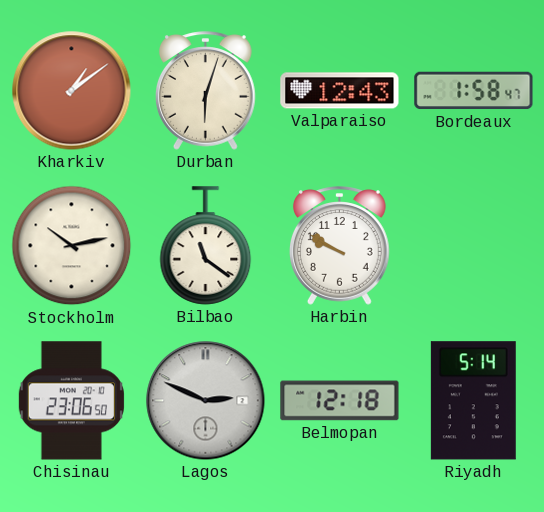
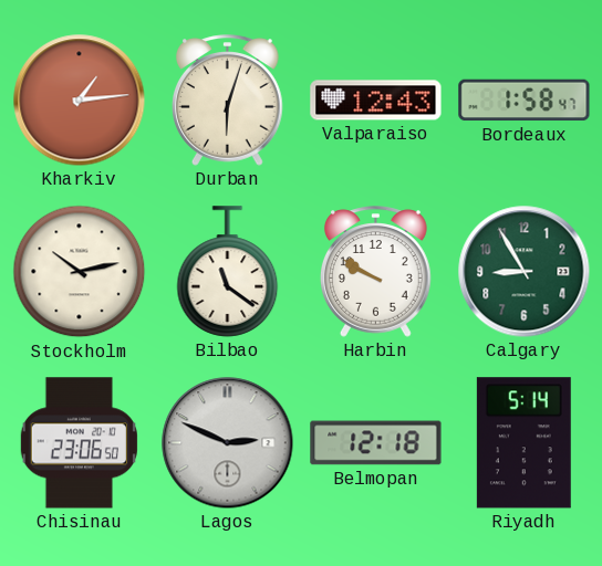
Kharkiv: 1:09 -> 1:14 (80, 101)
Calgary: none -> 8:55 (525, 272)
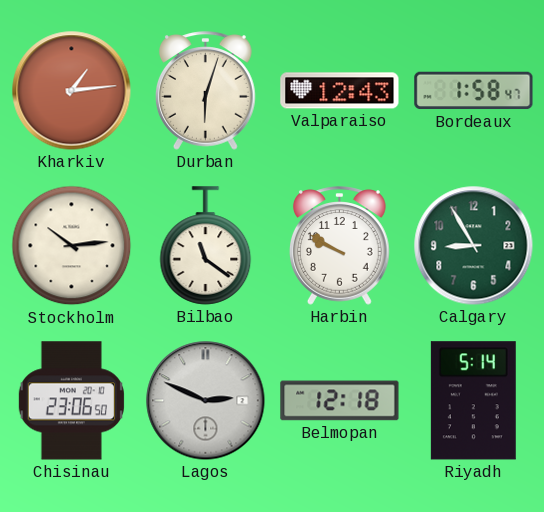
Stockholm: 10:13 -> 10:14 (72, 246)
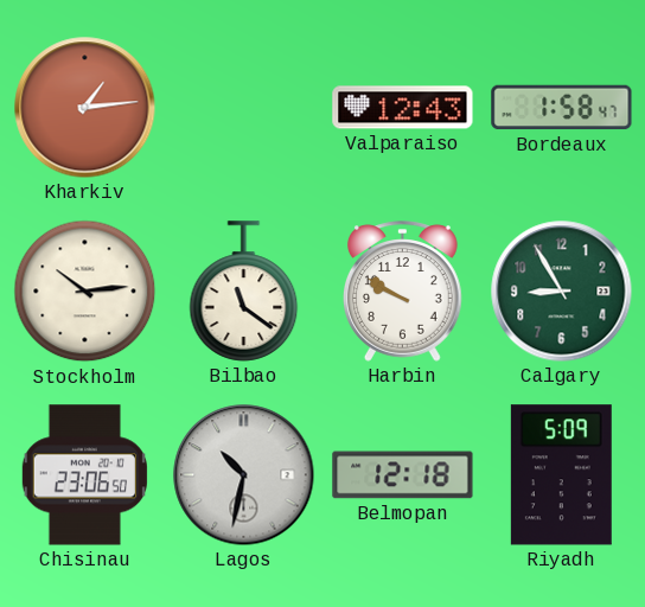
Durban: 6:03 -> none (206, 91)
Lagos: 2:49 -> 10:32 (244, 475)
Riyadh: 5:14 -> 5:09 (561, 475)
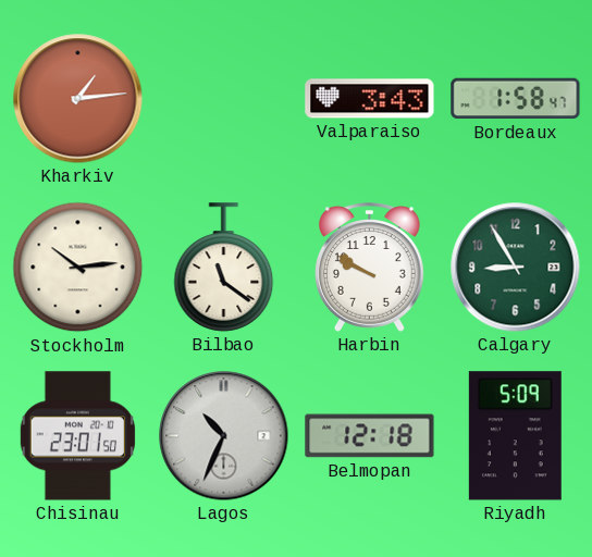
Valparaiso: 12:43 -> 3:43 (370, 99)
Chisinau: 23:06 -> 23:01 (77, 436)
Lagos: 10:32 -> 10:34 (224, 436)
